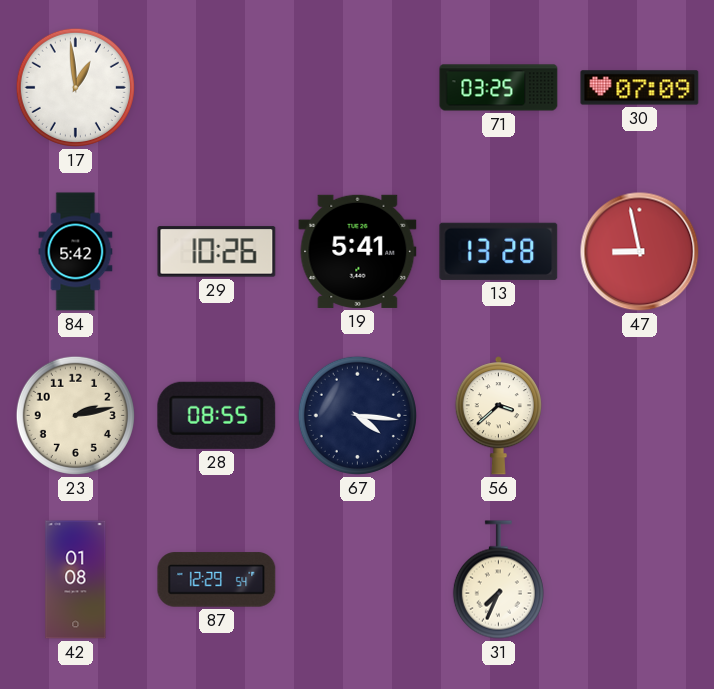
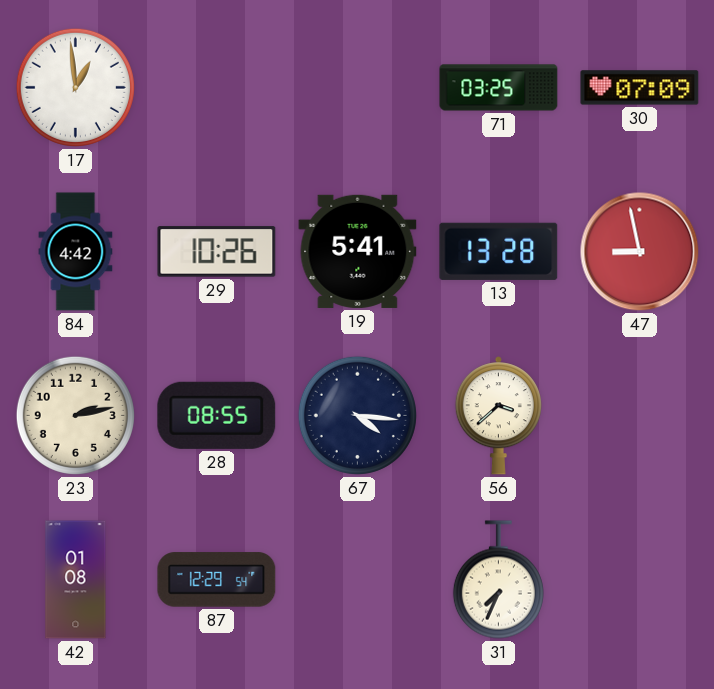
84: 5:42 -> 4:42 (76, 252)
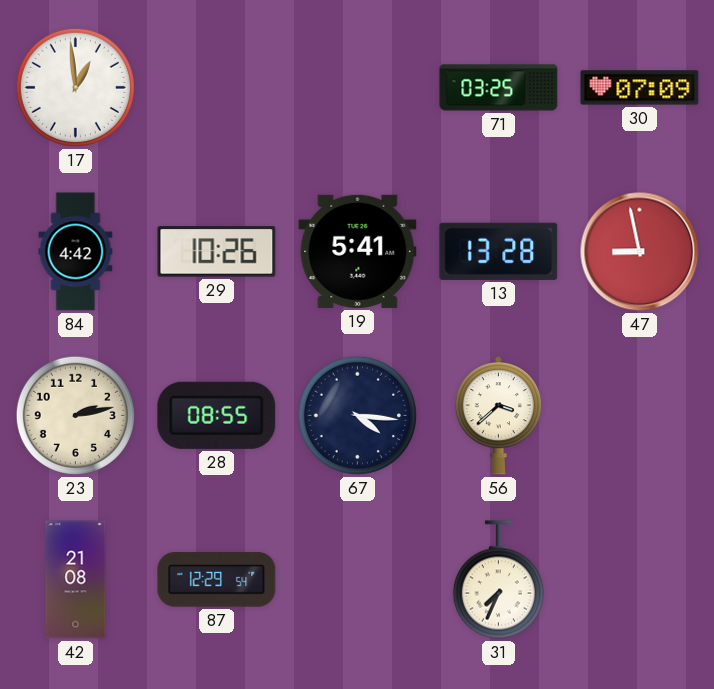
42: 01:08 -> 21:08 (76, 580)
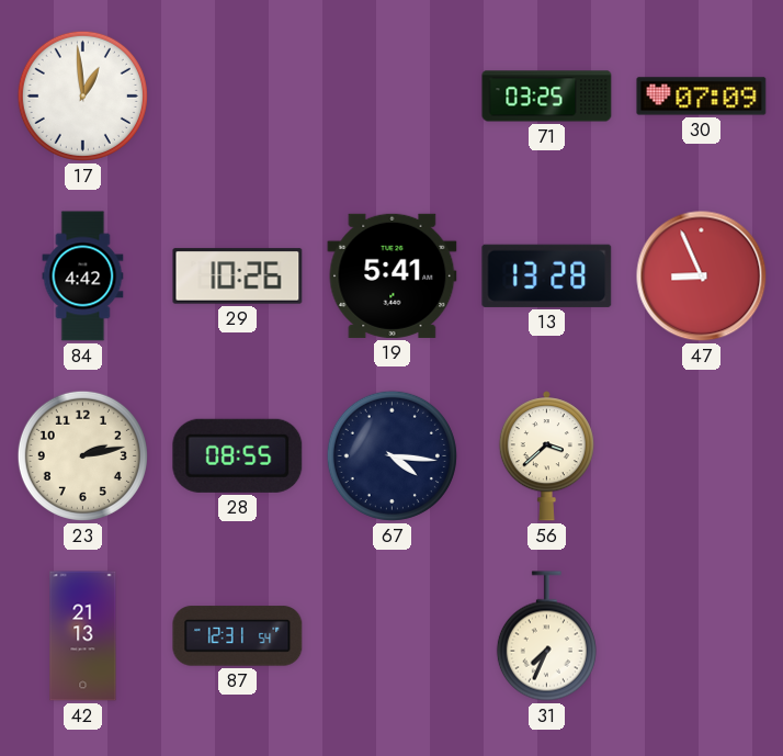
47: 8:58 -> 8:56 (702, 277)
42: 21:08 -> 21:13 (83, 636)
87: 12:29 -> 12:31 (238, 636)
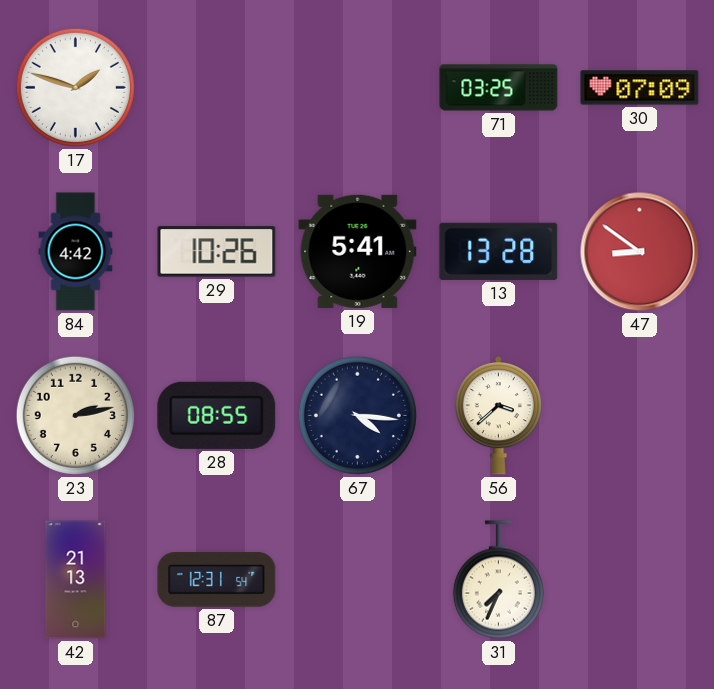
17: 12:59 -> 1:48 (75, 87)
47: 8:56 -> 8:51 (640, 252)
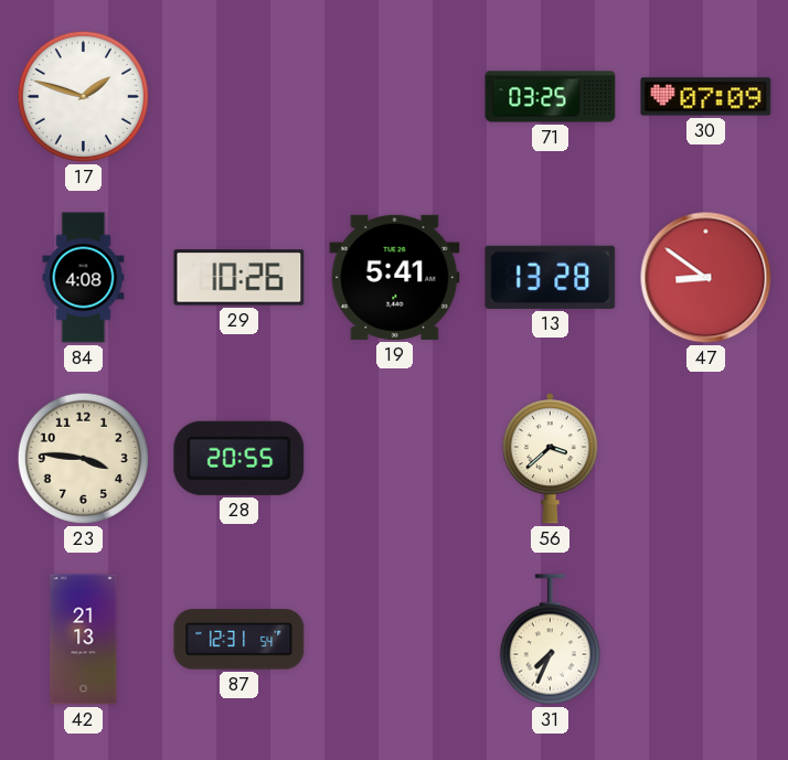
84: 4:42 -> 4:08 (84, 278)
23: 2:13 -> 3:46 (83, 458)
28: 08:55 -> 20:55 (239, 458)
67: 4:16 -> none (357, 415)
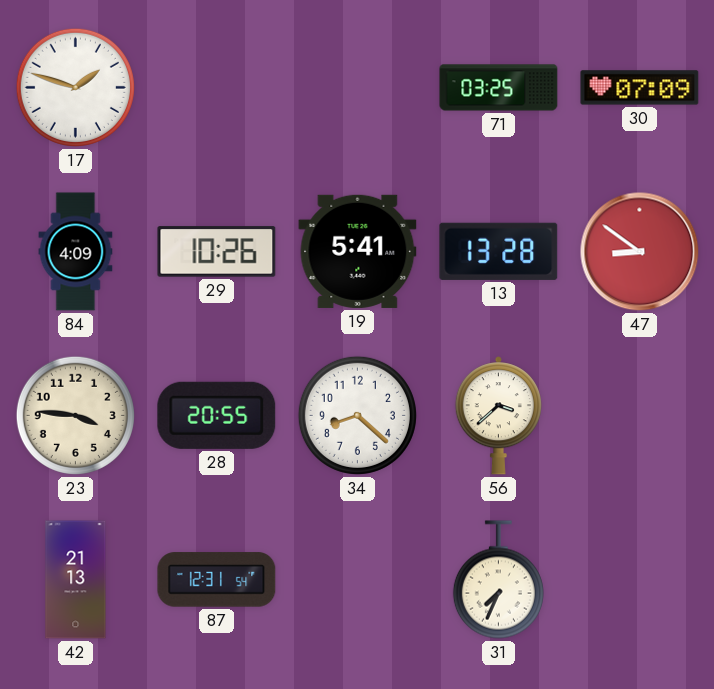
84: 4:08 -> 4:09 (76, 252)
34: none -> 8:22 (357, 415)
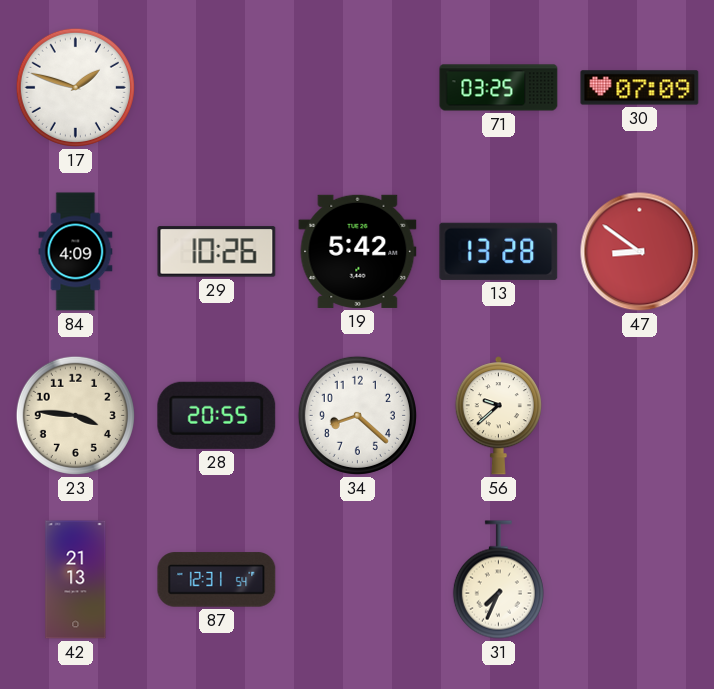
19: 5:41 -> 5:42 (358, 251)
56: 3:38 -> 9:38 (498, 416)
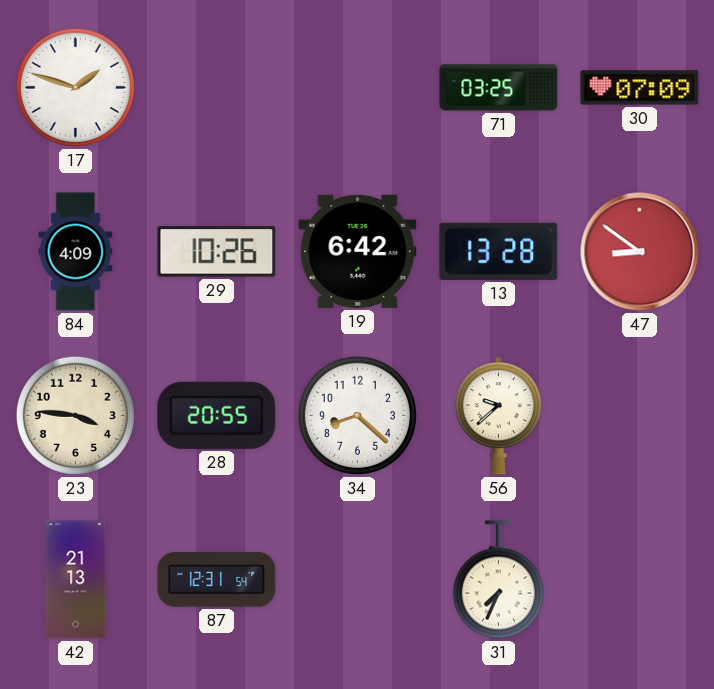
19: 5:42 -> 6:42 (358, 251)
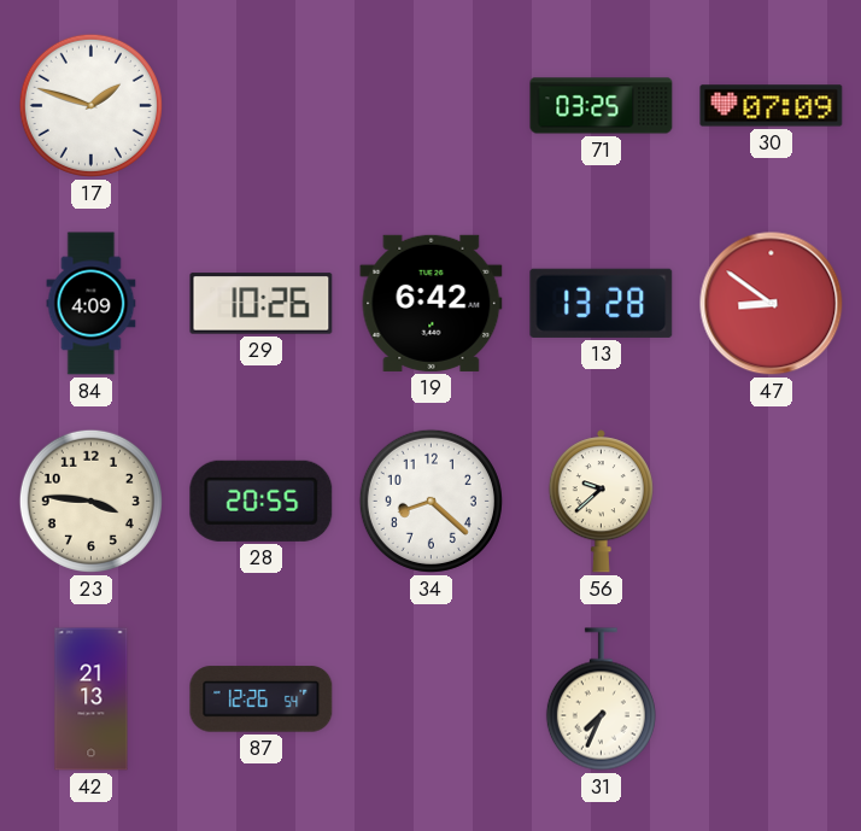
87: 12:31 -> 12:26 (262, 700)
